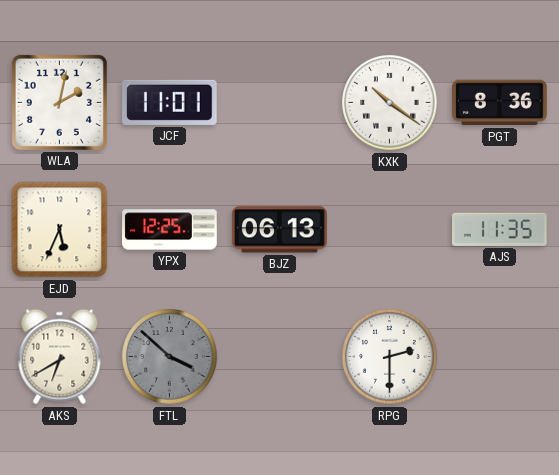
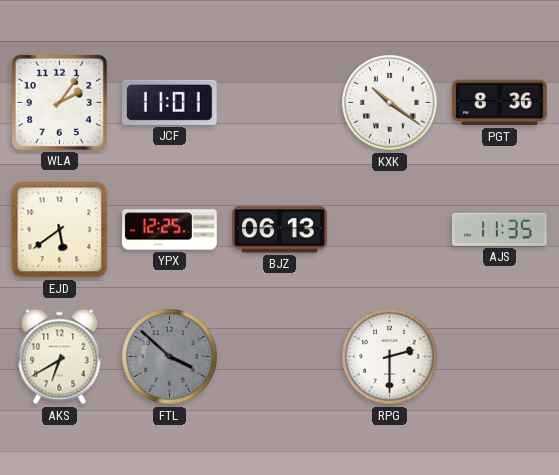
WLA: 2:02 -> 2:06 (59, 102)
EJD: 5:34 -> 5:39 (60, 230)
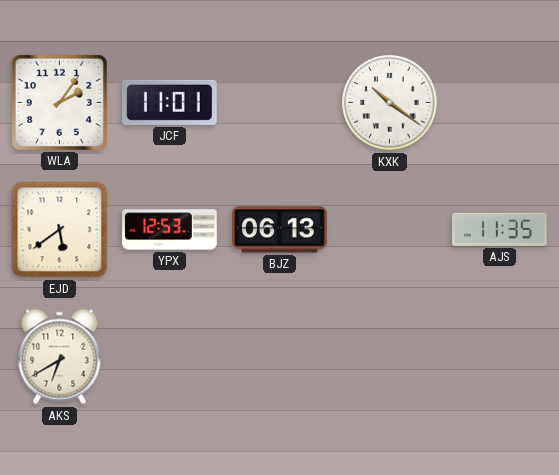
PGT: 8:36 -> none (500, 103)
YPX: 12:25 -> 12:53 (170, 230)
FTL: 3:52 -> none (170, 357)
RPG: 2:30 -> none (390, 357)
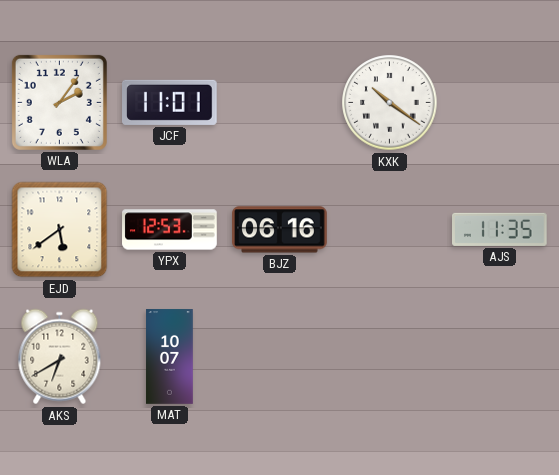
BJZ: 06:13 -> 06:16 (280, 230)
MAT: none -> 10:07 (170, 357)
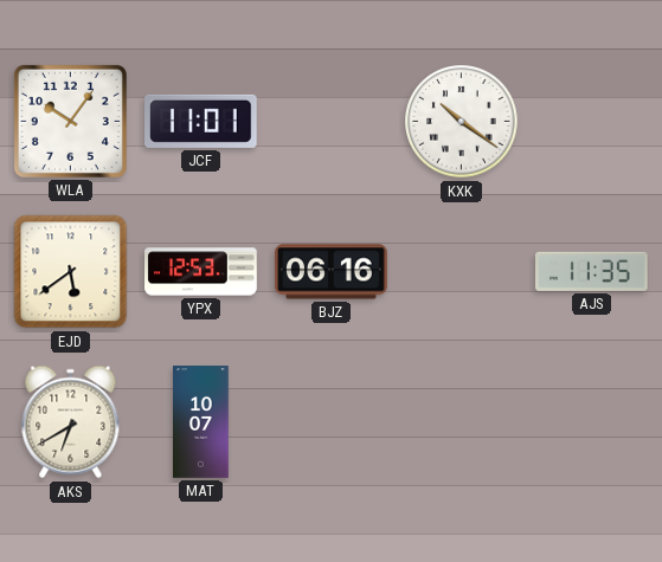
WLA: 2:06 -> 10:06 (70, 121)
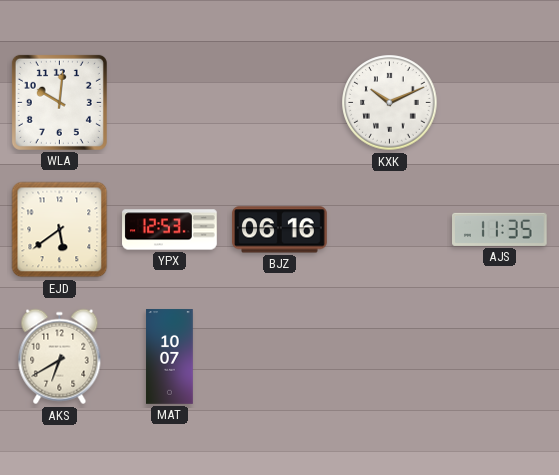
WLA: 10:06 -> 10:01 (59, 102)
JCF: 11:01 -> none (201, 121)
KXK: 10:21 -> 10:11 (390, 103)
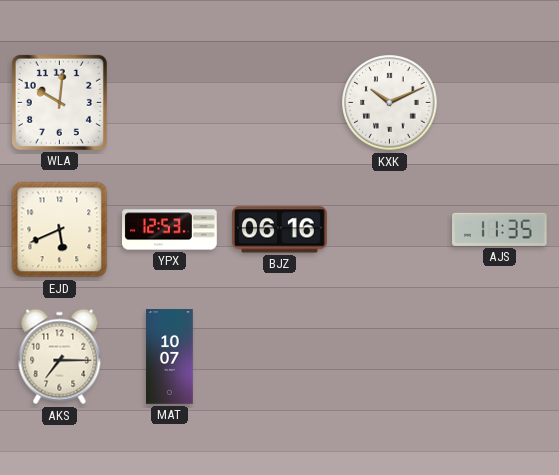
EJD: 5:39 -> 5:41 (60, 230)
AKS: 6:40 -> 7:15 (60, 357)
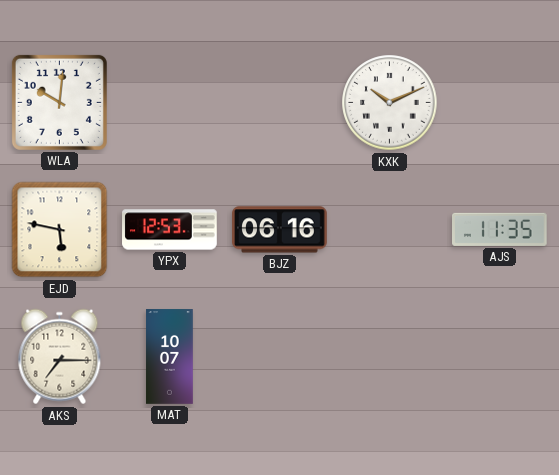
EJD: 5:41 -> 5:47 (60, 230)
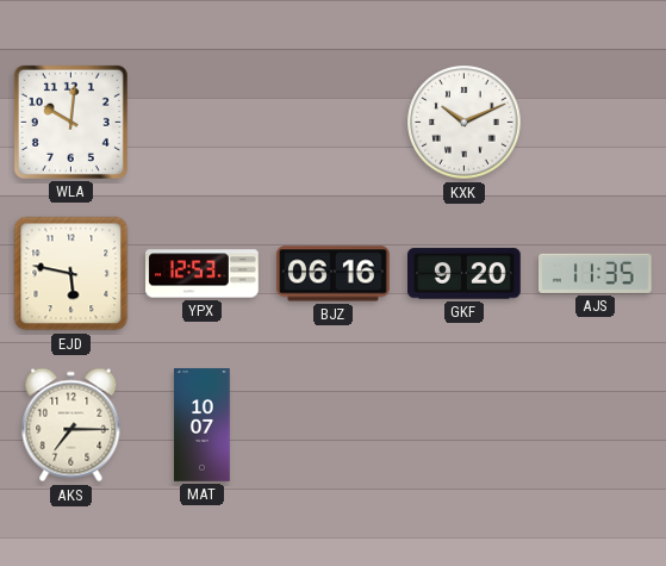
GKF: none -> 9:20 (465, 274)
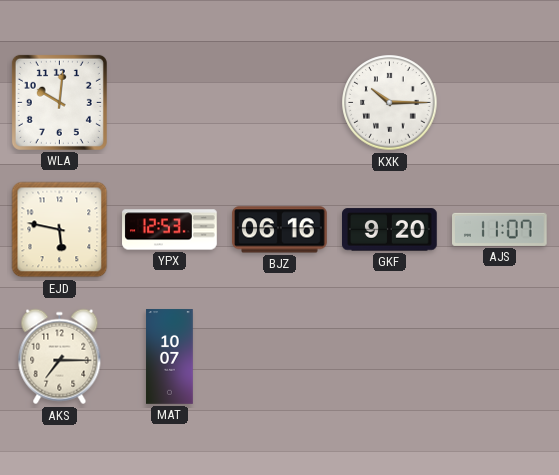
KXK: 10:11 -> 10:15 (390, 103)
AJS: 11:35 -> 11:07 (500, 229)
